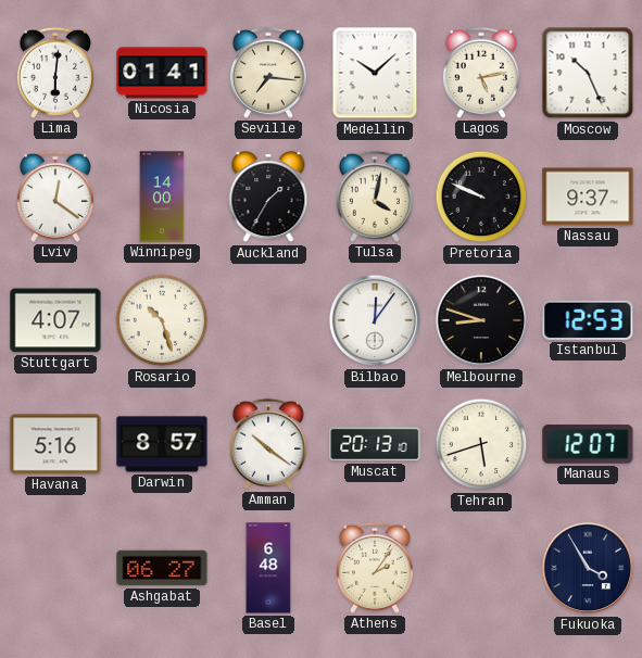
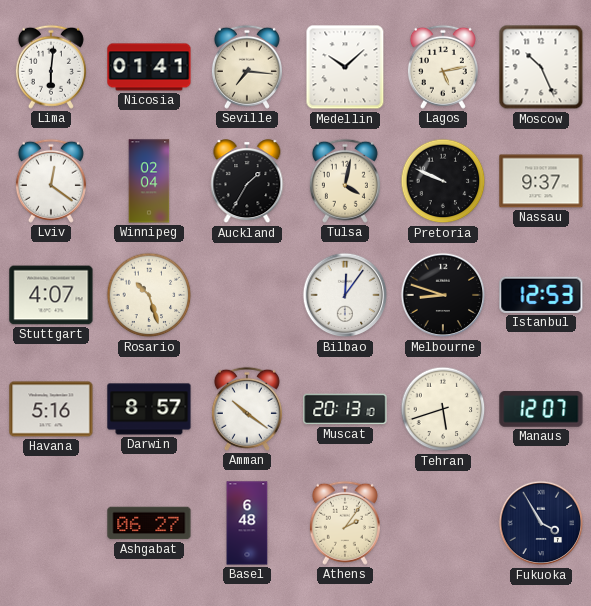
Winnipeg: 14:00 -> 02:04 (149, 181)
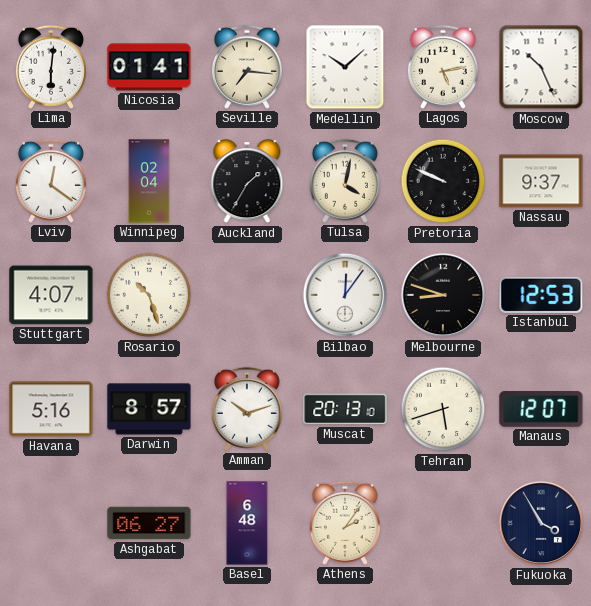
Amman: 10:21 -> 10:12 (247, 409)
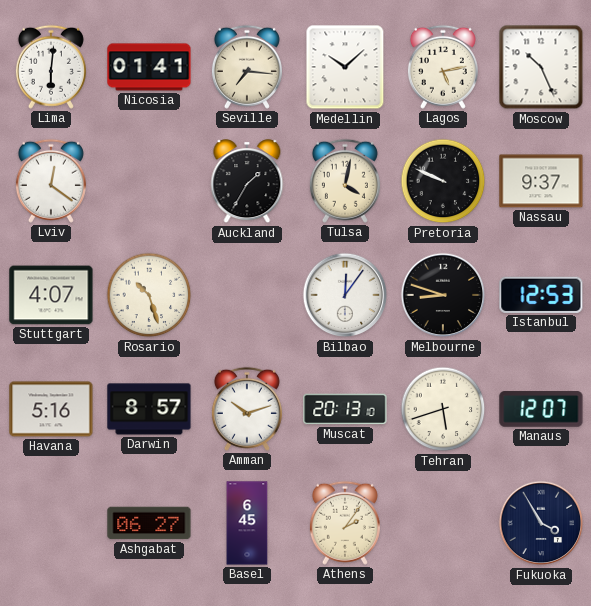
Winnipeg: 02:04 -> none (149, 181)
Basel: 6:48 -> 6:45 (247, 523)
